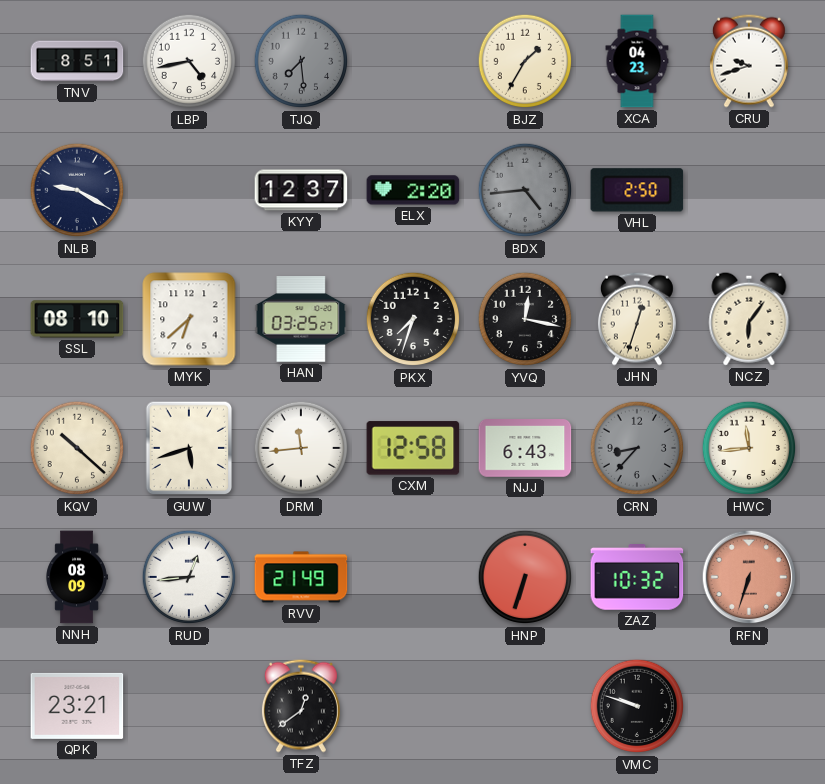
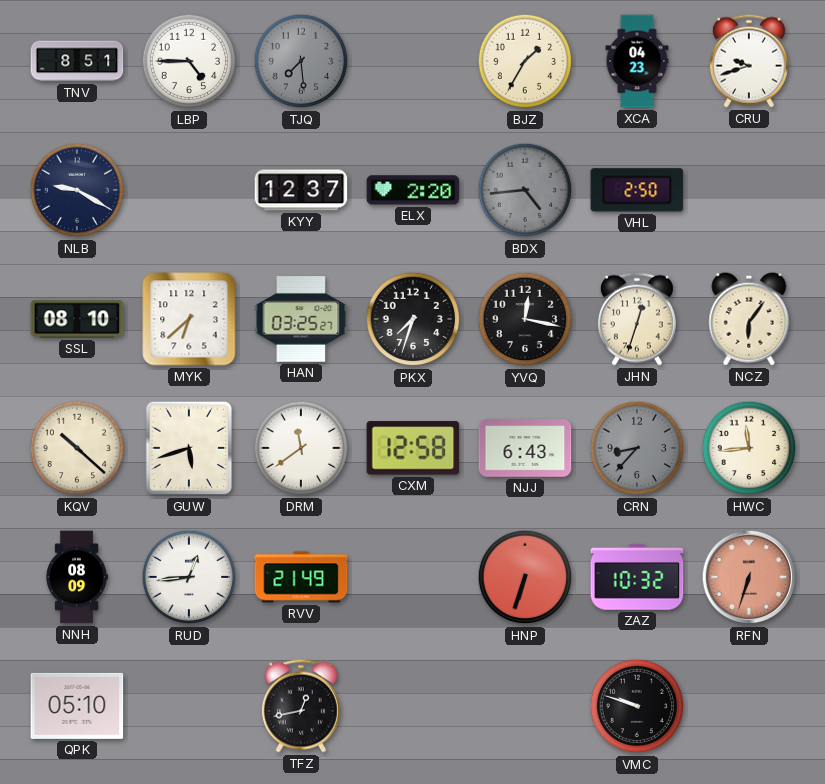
LBP: 4:43 -> 4:45 (189, 61)
DRM: 11:44 -> 11:39 (301, 448)
QPK: 23:21 -> 05:10 (77, 706)
TFZ: 12:39 -> 12:43 (301, 706)
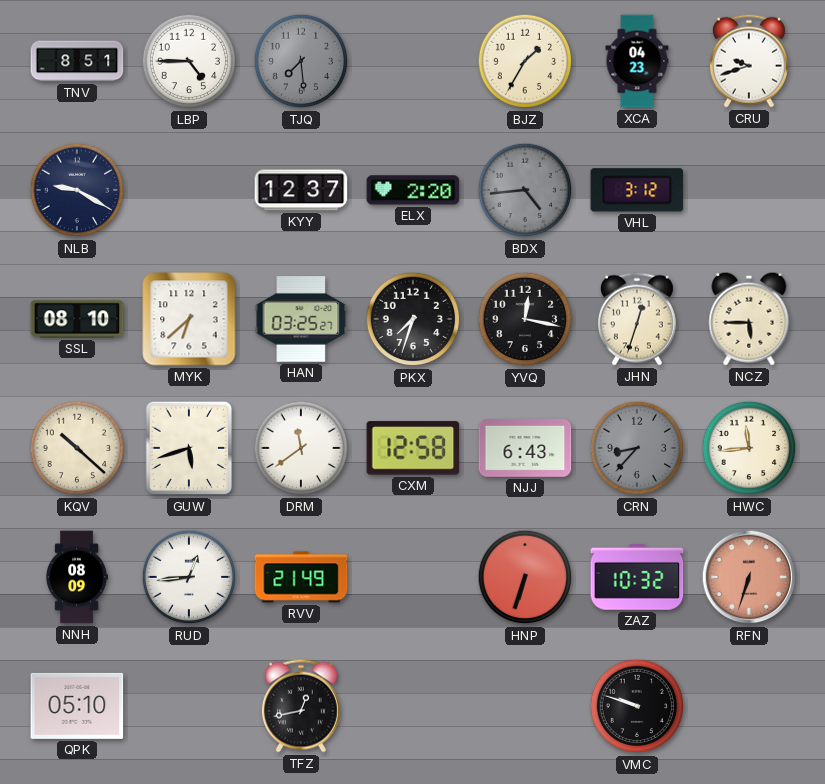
VHL: 2:50 -> 3:12 (637, 190)
NCZ: 6:06 -> 5:45 (749, 319)
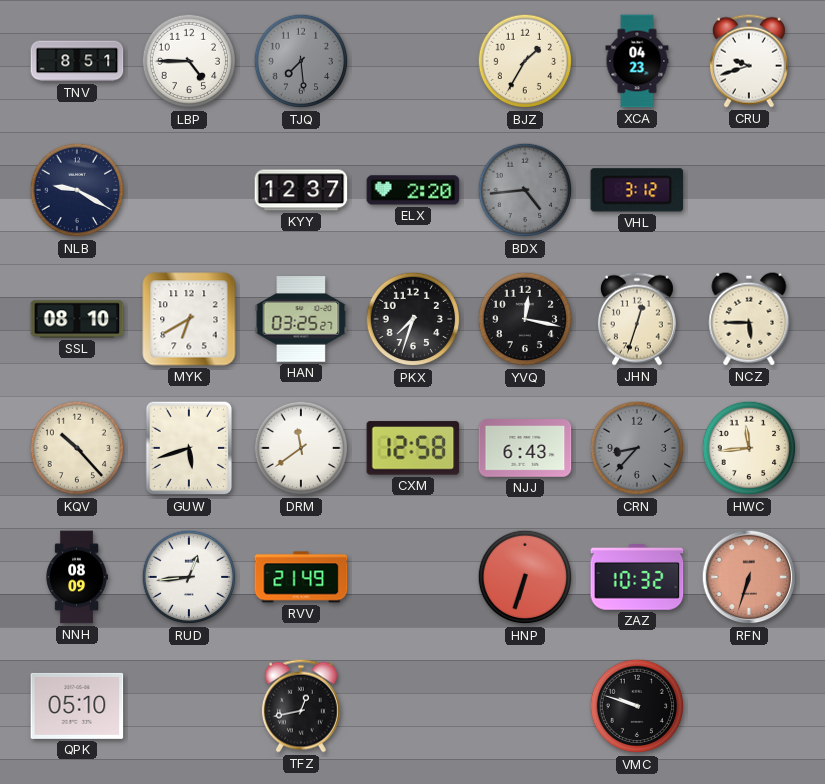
MYK: 6:38 -> 6:40 (189, 319)
KQV: 10:22 -> 10:23 (77, 448)
